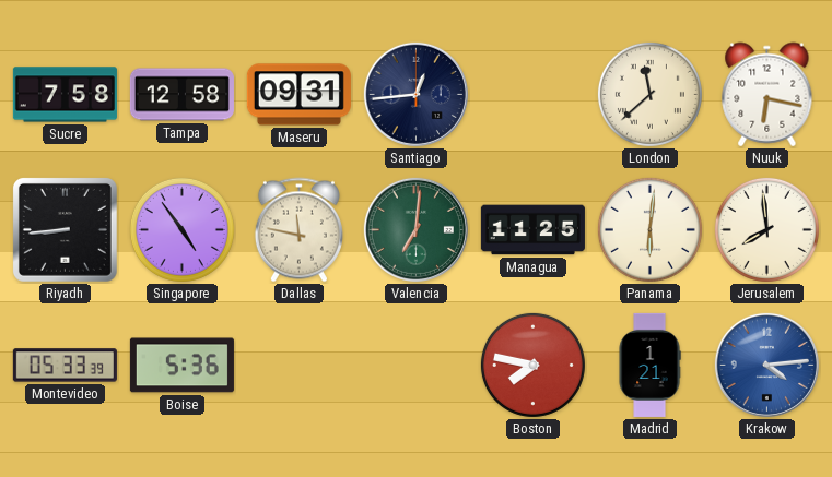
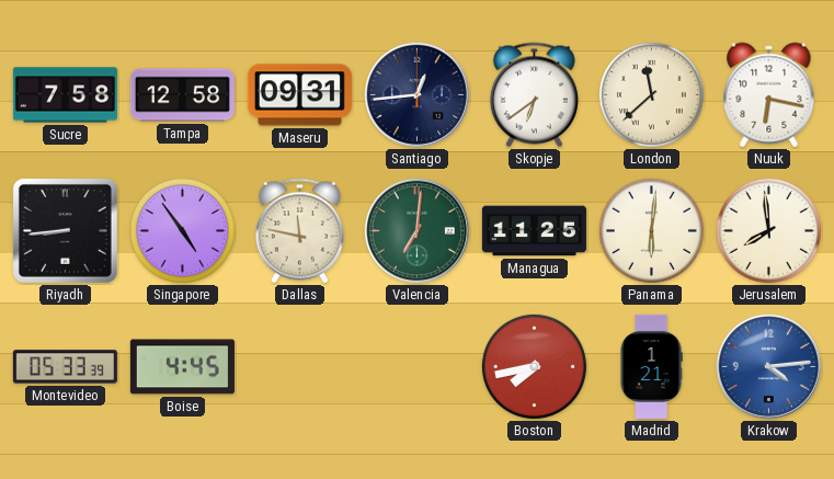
Skopje: none -> 6:39 (534, 95)
Boise: 5:36 -> 4:45 (182, 367)
Boston: 7:47 -> 7:43 (534, 366)
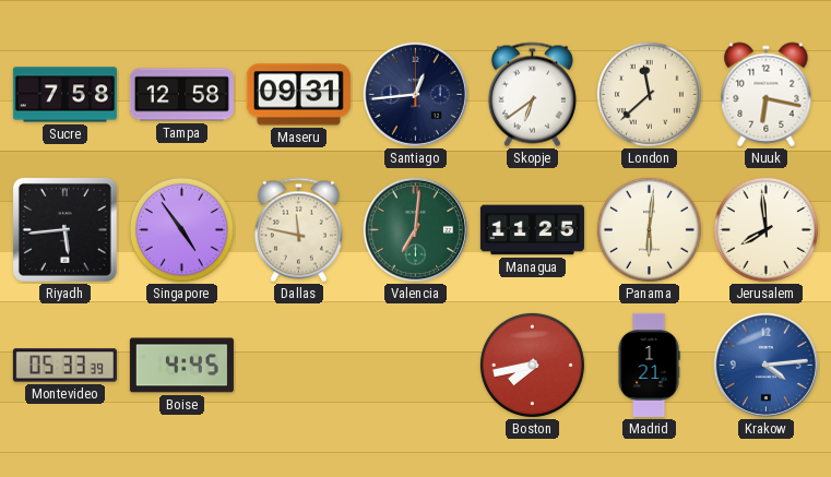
Riyadh: 8:44 -> 5:44 (64, 229)
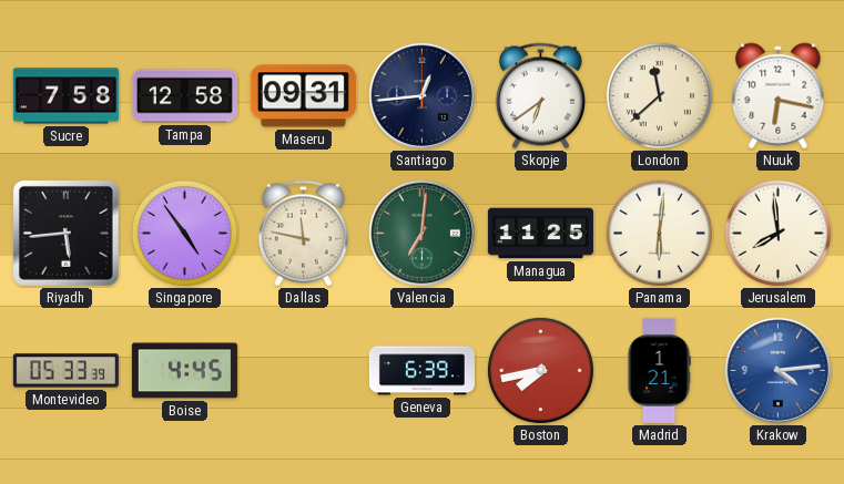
Geneva: none -> 6:39 (421, 371)
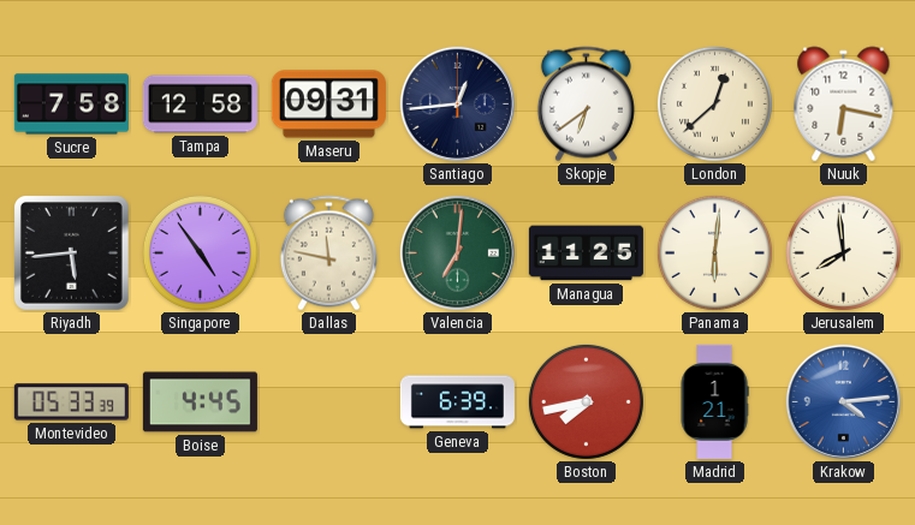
London: 11:38 -> 12:38 (714, 103)
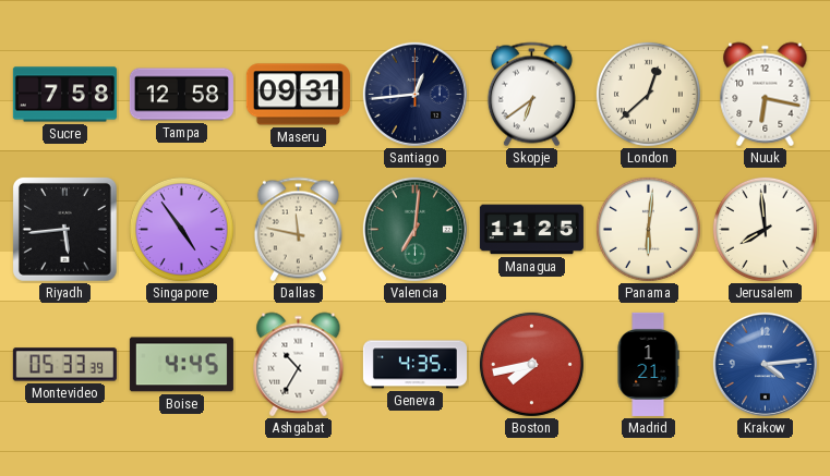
Ashgabat: none -> 10:35 (299, 365)
Geneva: 6:39 -> 4:35 (414, 365)
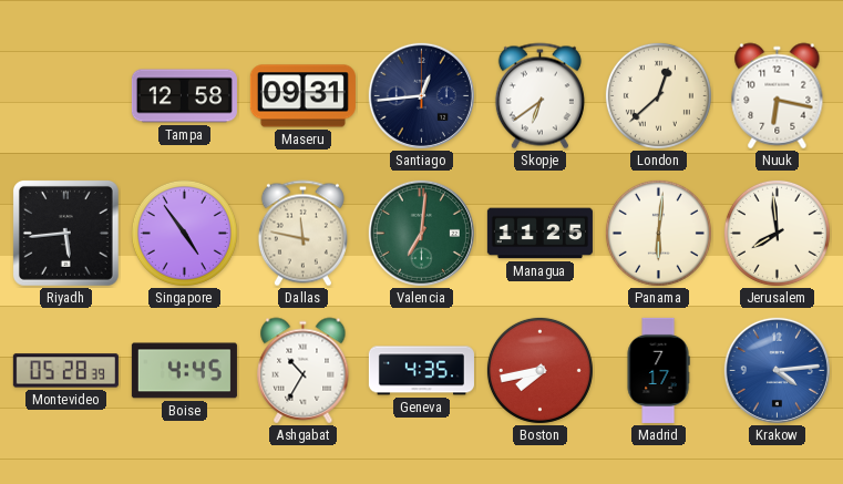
Sucre: 7:58 -> none (64, 95)
Montevideo: 05:33 -> 05:28 (65, 371)
Madrid: 1:21 -> 7:17 (658, 370)
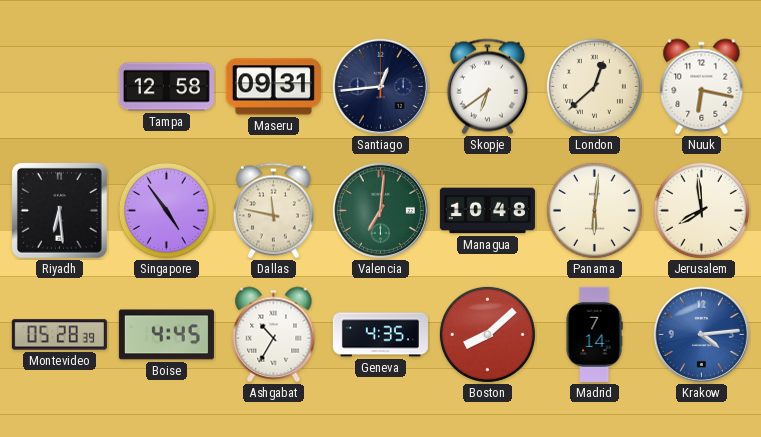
Riyadh: 5:44 -> 6:29 (59, 210)
Managua: 11:25 -> 10:48 (487, 211)
Boston: 7:43 -> 8:08 (487, 334)
Madrid: 7:17 -> 7:14 (594, 334)
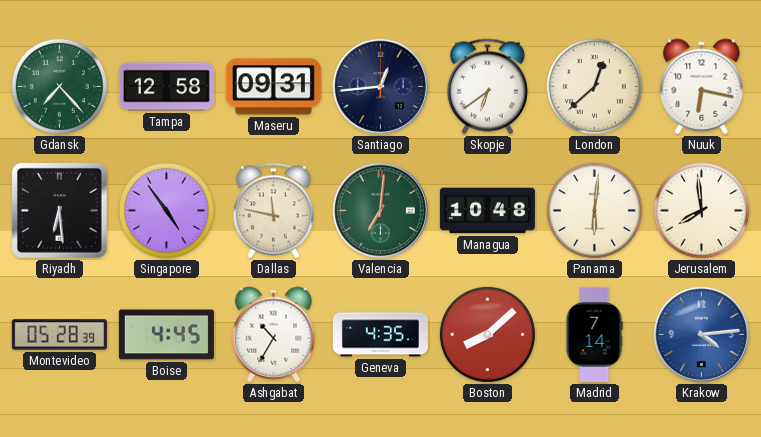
Gdansk: none -> 7:23 (59, 86)
